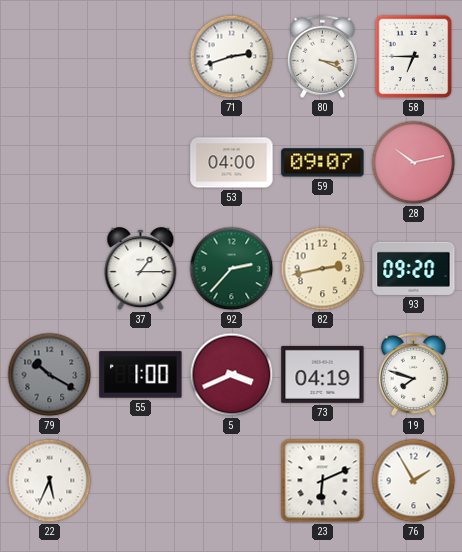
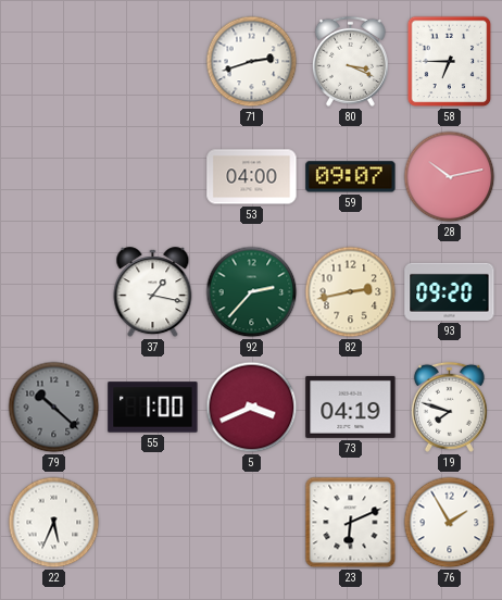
37: 1:15 -> 1:17 (153, 292)
79: 10:20 -> 10:22 (54, 408)
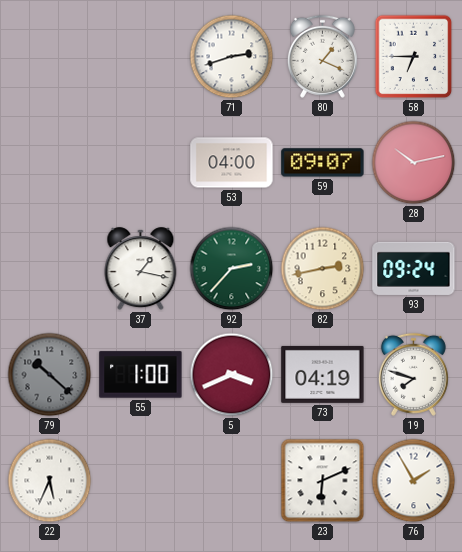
80: 3:19 -> 1:19 (322, 56)
93: 09:20 -> 09:24 (414, 268)
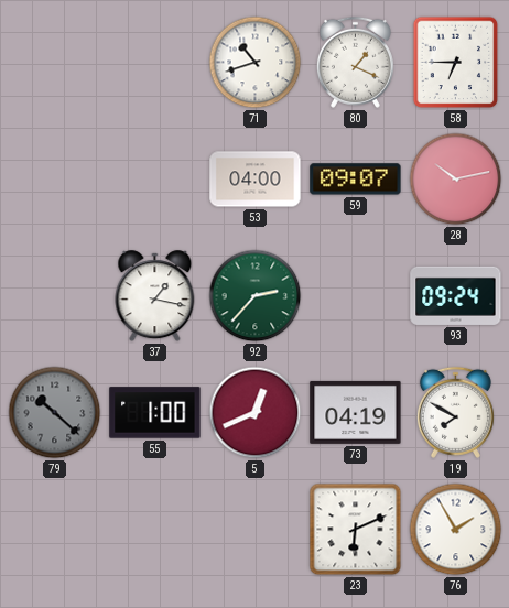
71: 2:42 -> 10:42 (256, 63)
82: 2:43 -> none (323, 269)
5: 3:41 -> 12:41 (256, 413)
19: 7:48 -> 7:50 (455, 412)
22: 5:34 -> none (50, 481)
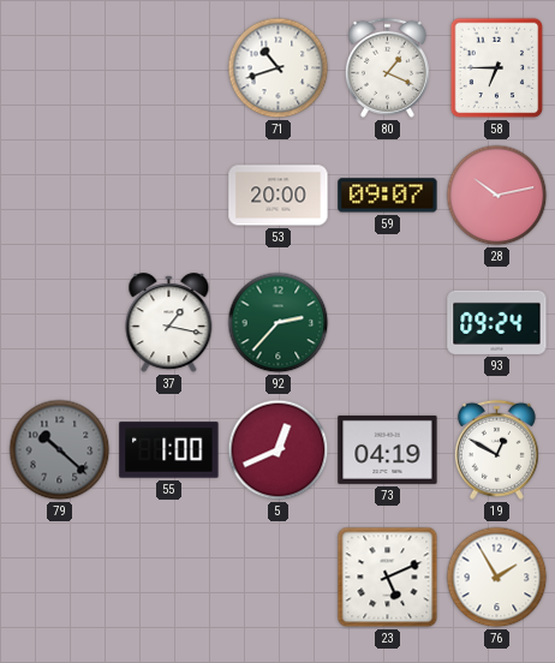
53: 04:00 -> 20:00 (279, 196)
19: 7:50 -> 12:50 (496, 449)
23: 6:11 -> 5:11 (388, 578)
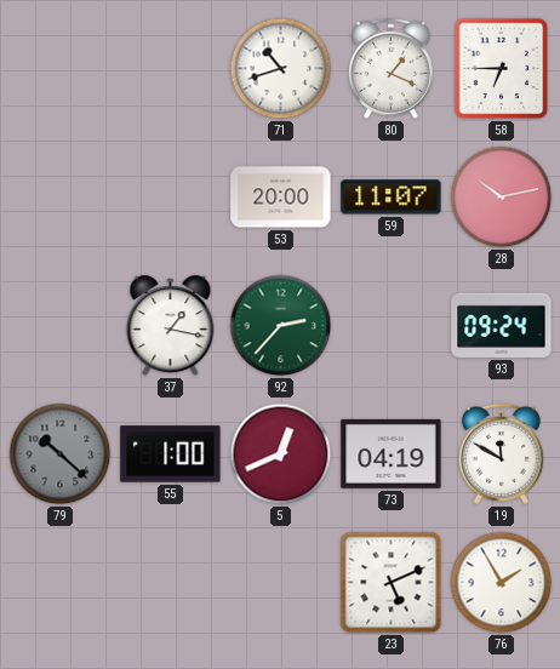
59: 09:07 -> 11:07 (392, 198)
19: 12:50 -> 11:50 (501, 453)
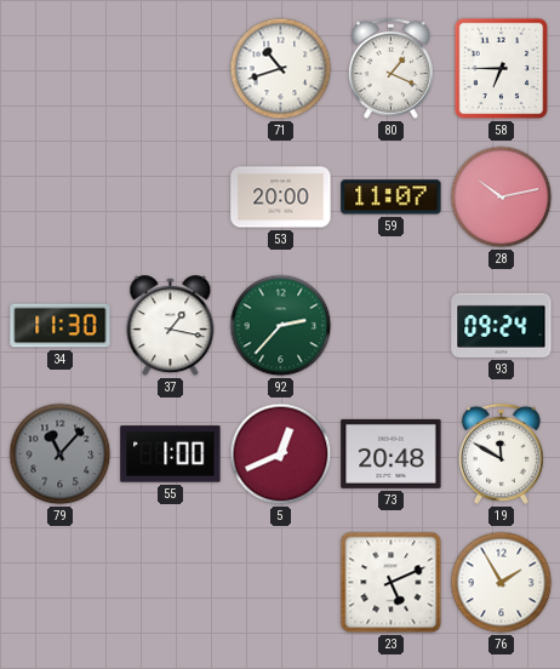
34: none -> 11:30 (61, 326)
79: 10:22 -> 11:07 (61, 454)
73: 04:19 -> 20:48 (392, 453)
